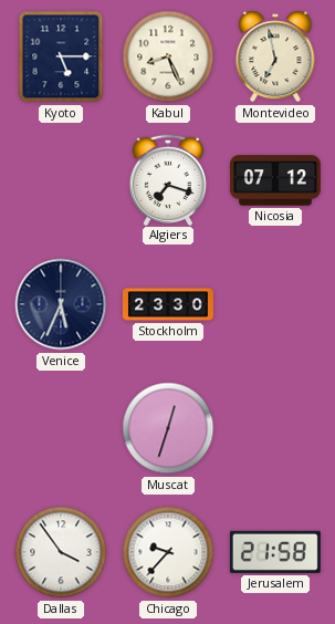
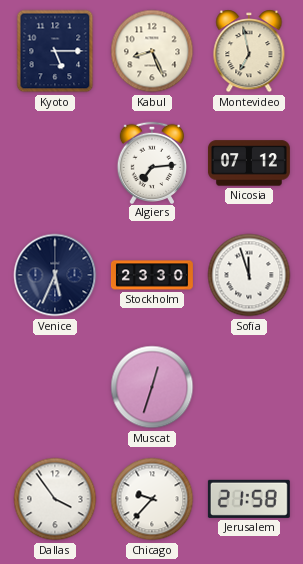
Algiers: 7:18 -> 7:14 (151, 162)
Sofia: none -> 11:57 (249, 275)
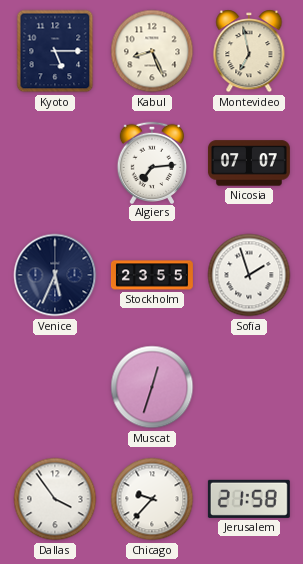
Nicosia: 07:12 -> 07:07 (249, 163)
Stockholm: 23:30 -> 23:55 (152, 275)
Sofia: 11:57 -> 1:57 (249, 275)
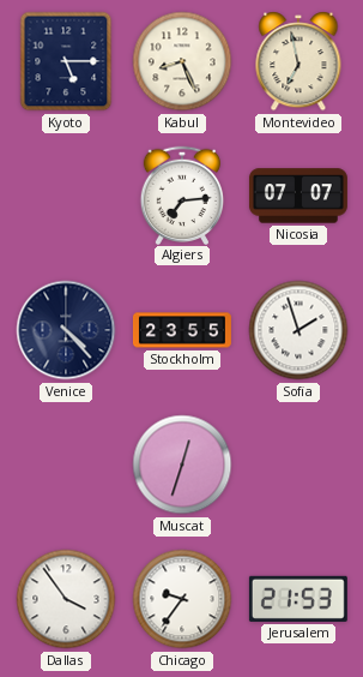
Venice: 5:34 -> 4:23 (66, 330)
Chicago: 9:37 -> 9:36 (182, 599)
Jerusalem: 21:58 -> 21:53 (298, 599)
